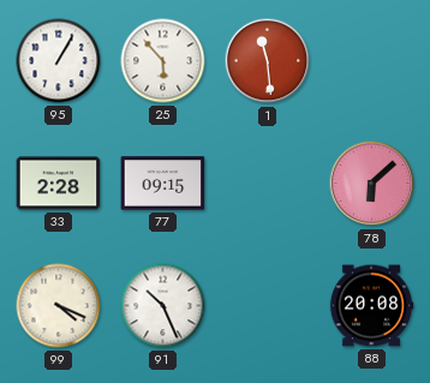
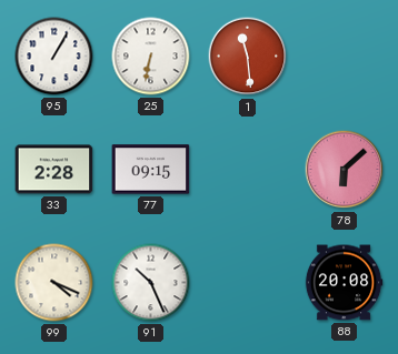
25: 5:53 -> 6:32 (151, 57)
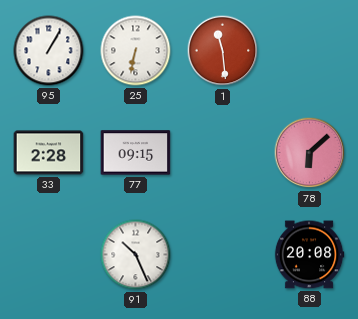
99: 4:19 -> none (54, 283)
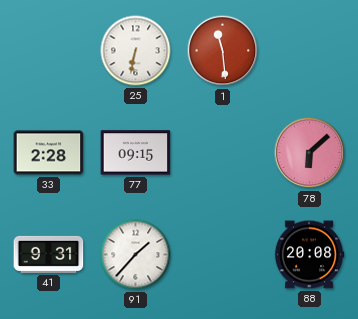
95: 1:05 -> none (49, 51)
41: none -> 9:31 (49, 254)
91: 10:26 -> 1:37 (136, 255)
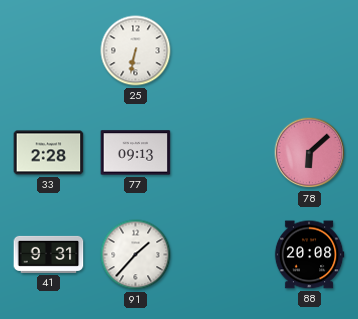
1: 11:29 -> none (223, 51)
77: 09:15 -> 09:13 (136, 153)
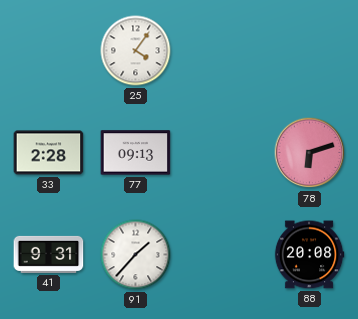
25: 6:32 -> 4:06 (136, 51)
78: 6:08 -> 6:12 (310, 153)
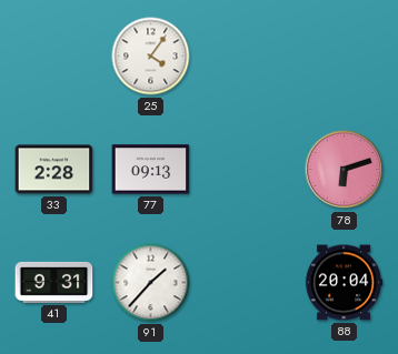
88: 20:08 -> 20:04 (344, 283)
